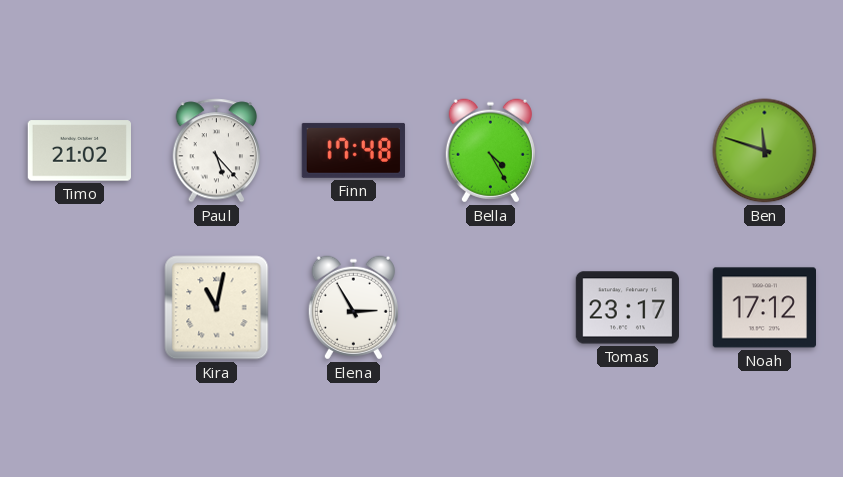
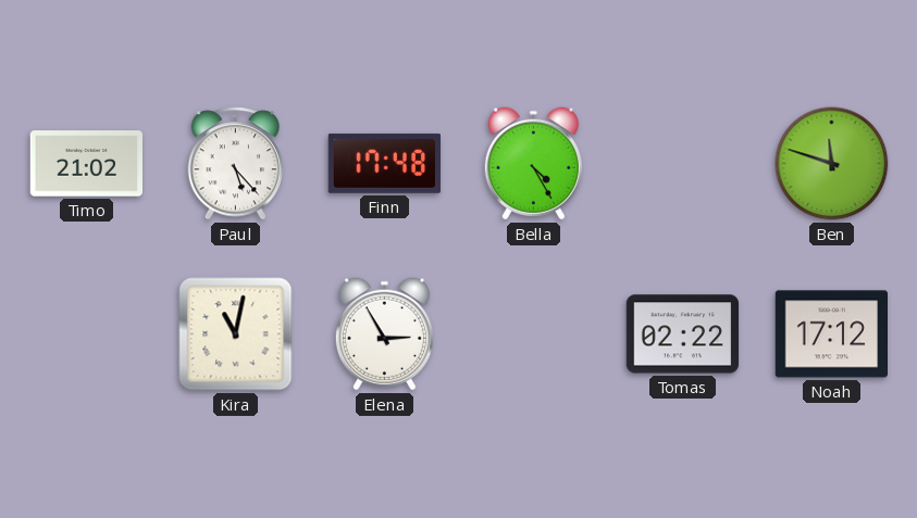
Tomas: 23:17 -> 02:22 (682, 334)
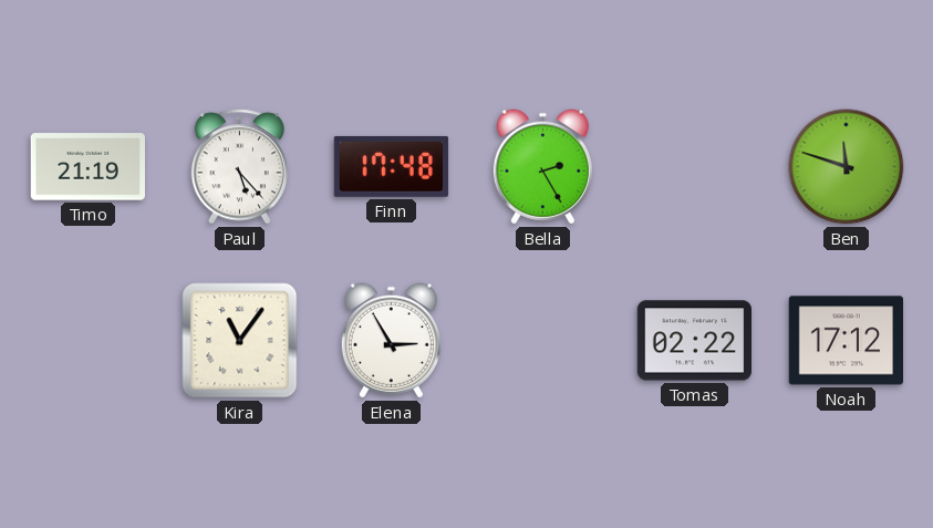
Timo: 21:02 -> 21:19 (87, 167)
Bella: 4:25 -> 2:25 (542, 167)
Kira: 11:02 -> 11:06 (240, 341)
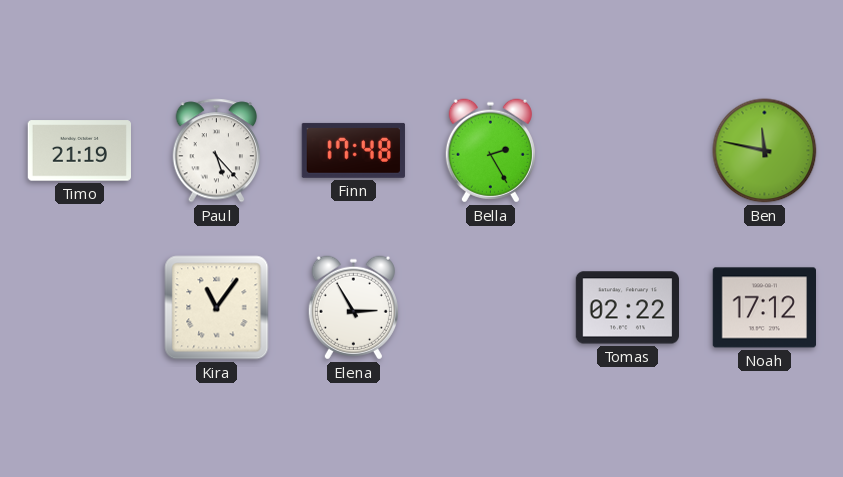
Ben: 11:48 -> 11:47 (765, 151)
